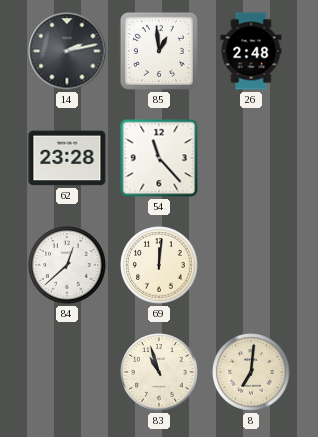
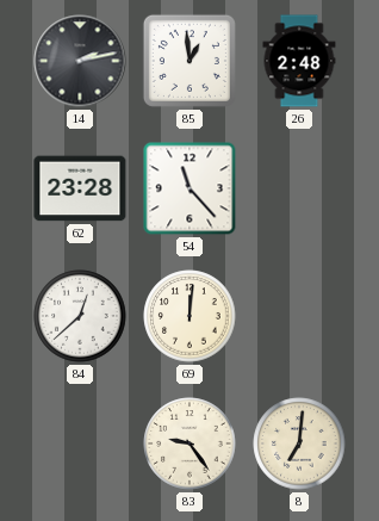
83: 10:57 -> 9:24 (189, 444)
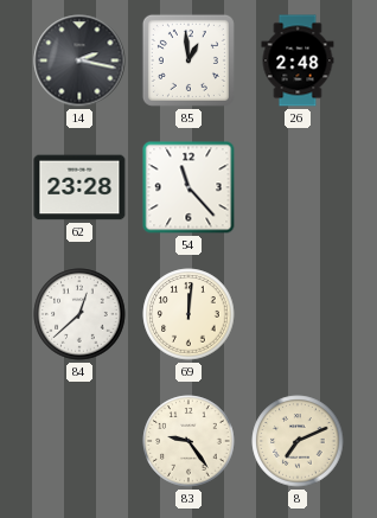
14: 2:13 -> 2:17 (79, 60)
8: 7:01 -> 7:11 (298, 441)
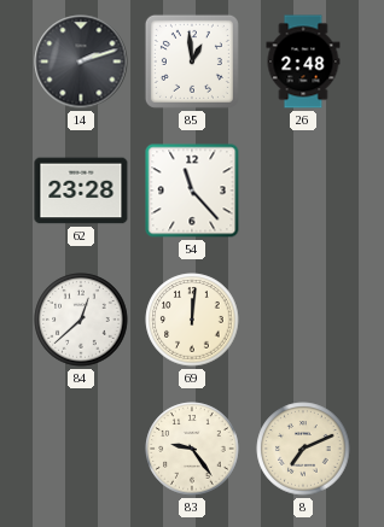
14: 2:17 -> 2:12 (81, 62)
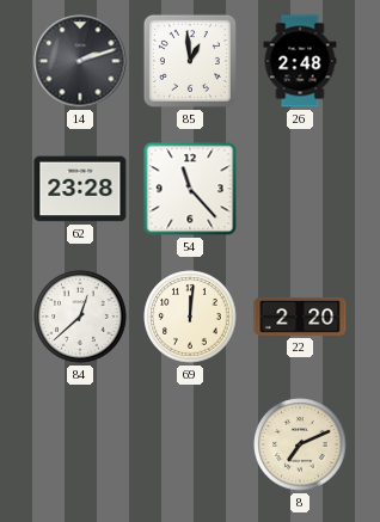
22: none -> 2:20 (300, 317)
83: 9:24 -> none (192, 449)
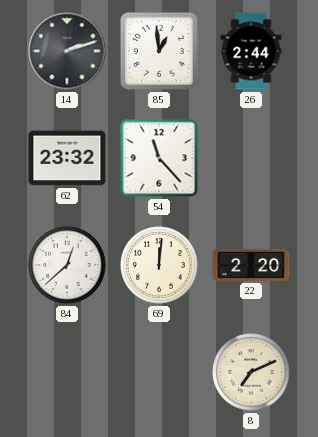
26: 2:48 -> 2:44 (251, 51)
62: 23:28 -> 23:32 (67, 158)
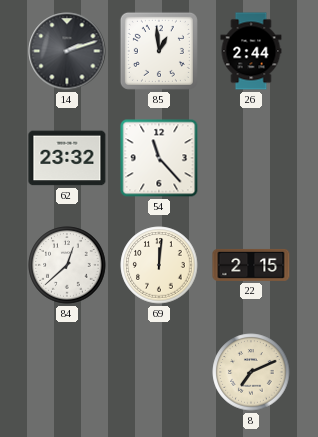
22: 2:20 -> 2:15 (251, 265)
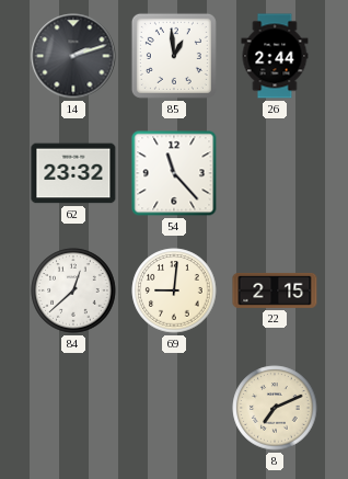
69: 12:01 -> 9:01 (174, 290)
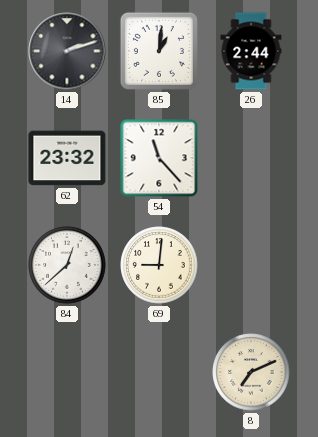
85: 12:59 -> 1:01 (159, 51)
22: 2:15 -> none (275, 290)
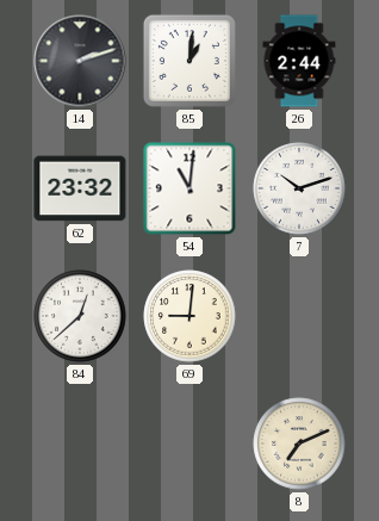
54: 11:23 -> 11:01 (189, 188)
7: none -> 10:12 (299, 188)
